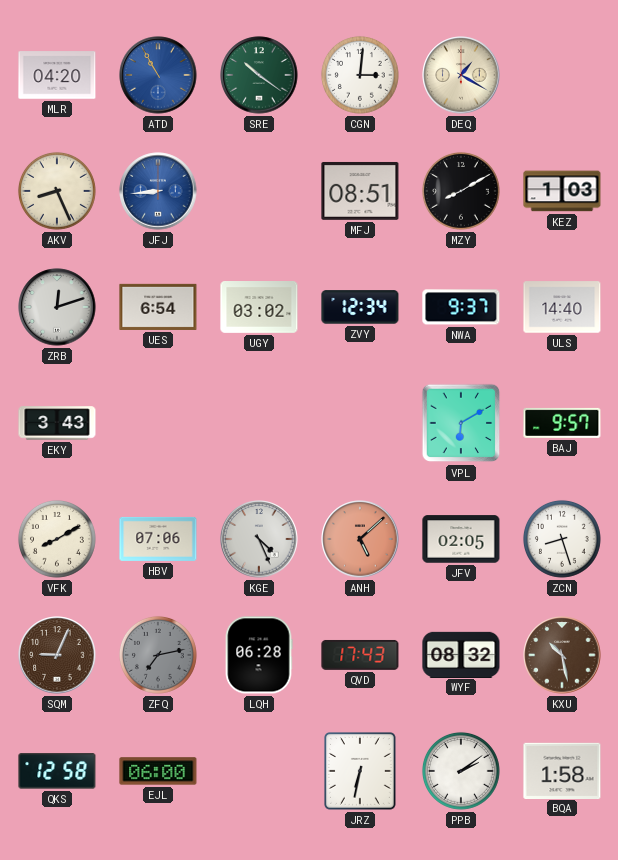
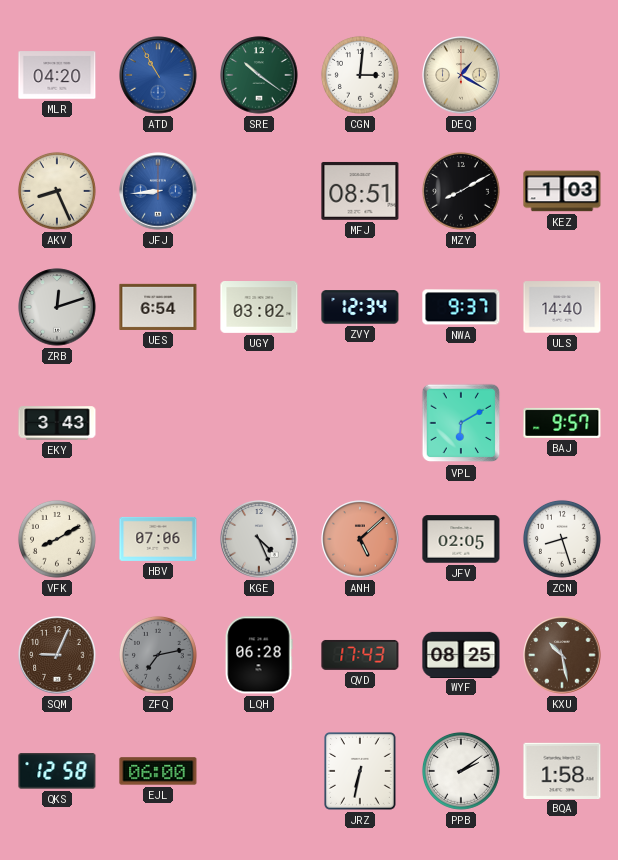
WYF: 08:32 -> 08:25 (461, 654)
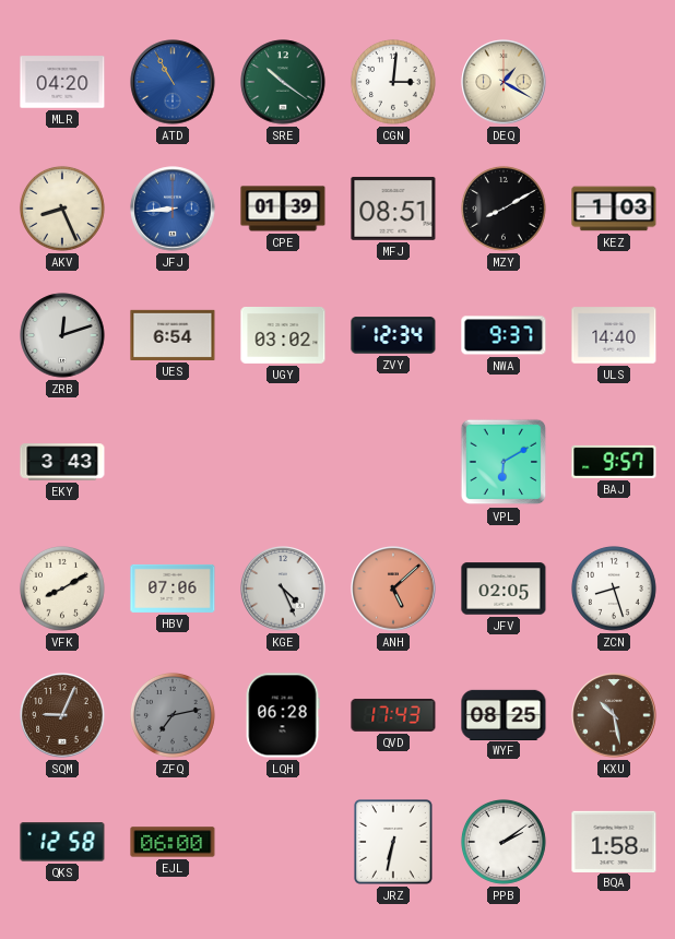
CPE: none -> 01:39 (283, 209)
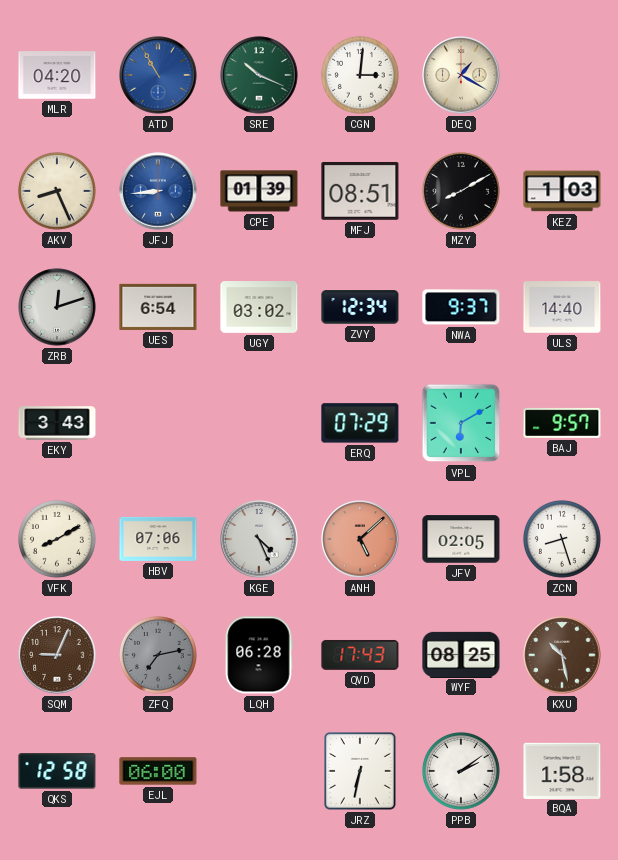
SRE: 10:21 -> 10:19 (259, 75)
ERQ: none -> 07:29 (360, 423)
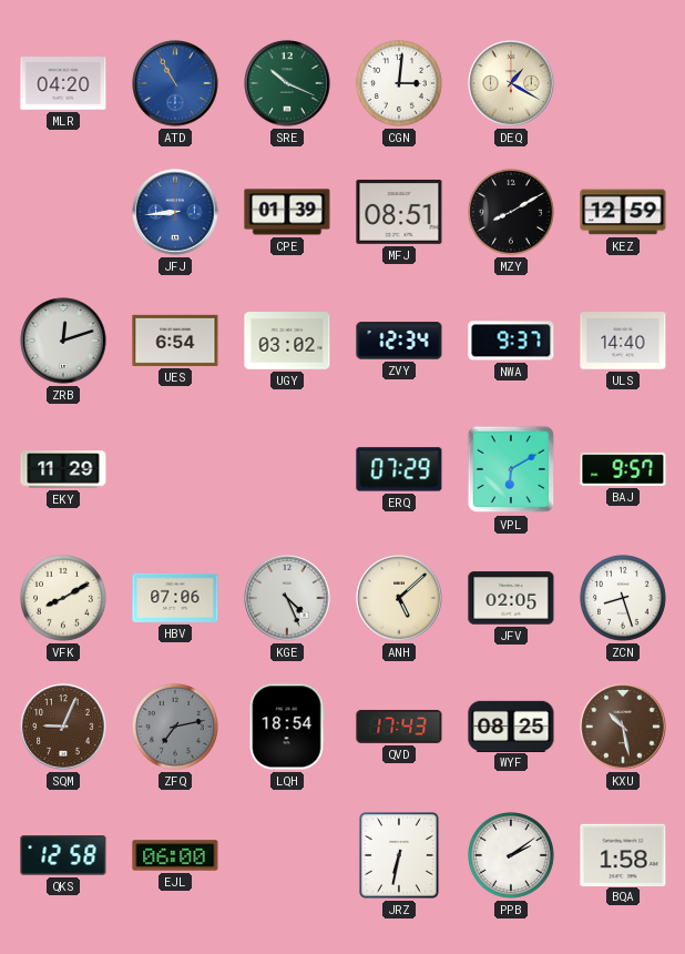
AKV: 8:26 -> none (57, 191)
KEZ: 1:03 -> 12:59 (623, 212)
EKY: 3:43 -> 11:29 (63, 469)
ANH dial: salmon -> cream (399, 598)
LQH: 06:28 -> 18:54 (287, 727)
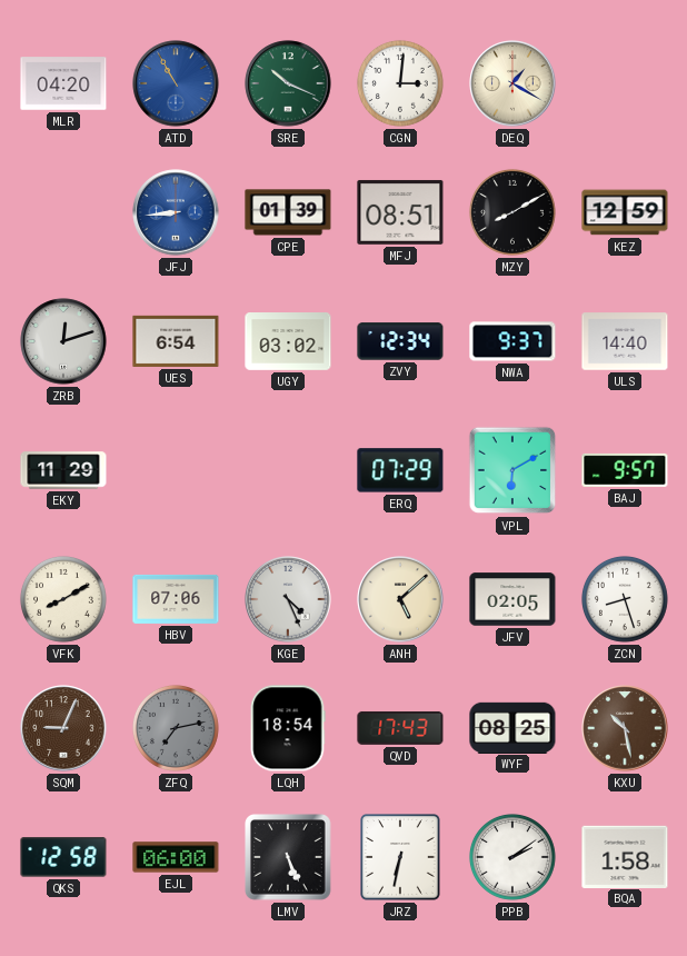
LMV: none -> 5:26 (289, 858)
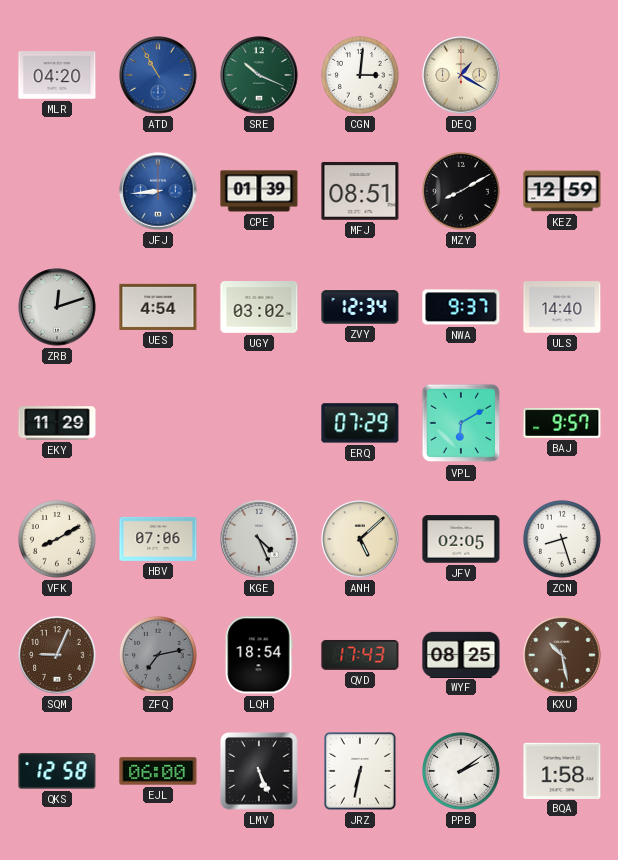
UES: 6:54 -> 4:54 (158, 307)
